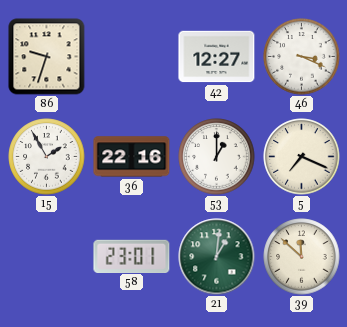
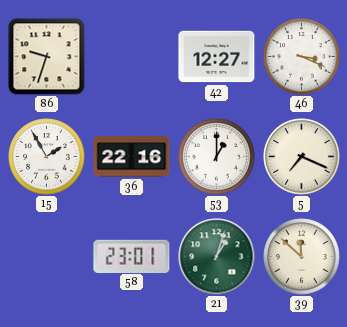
21: 1:01 -> 1:03 (217, 257)
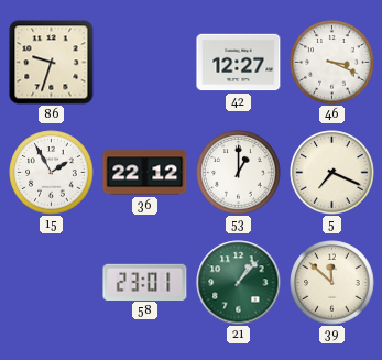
36: 22:16 -> 22:12 (145, 173)
21: 1:03 -> 1:07 (239, 283)
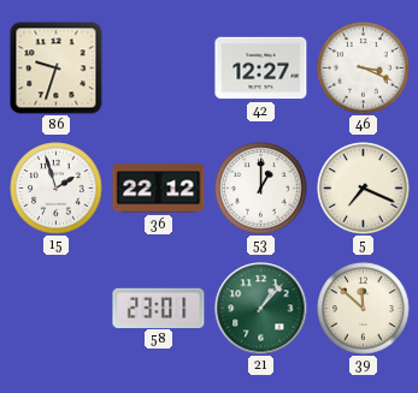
15: 1:55 -> 1:57 (57, 189)
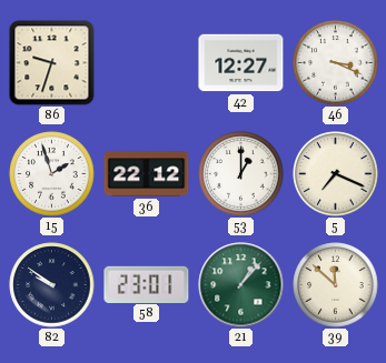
82: none -> 9:51 (52, 285)
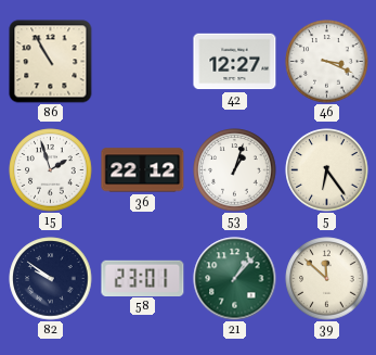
86: 9:33 -> 10:55 (51, 62)
53: 1:00 -> 1:03 (235, 170)
5: 7:19 -> 6:24 (327, 170)
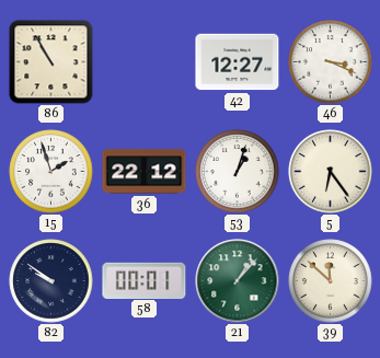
58: 23:01 -> 00:01 (145, 280)
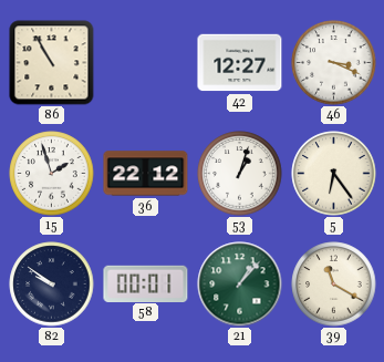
39: 11:52 -> 11:20 (334, 285)
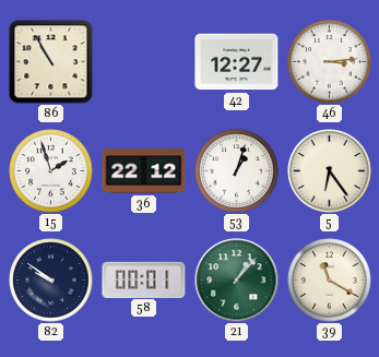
46: 3:19 -> 3:14 (330, 62)
